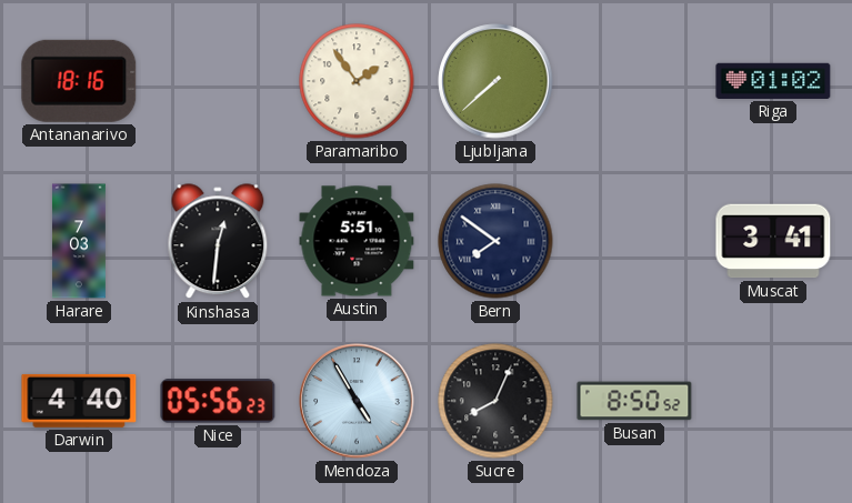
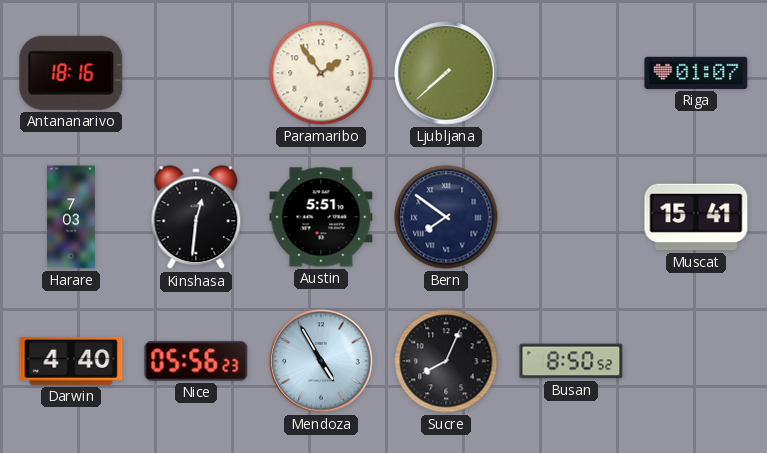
Riga: 01:02 -> 01:07 (696, 73)
Muscat: 3:41 -> 15:41 (696, 217)
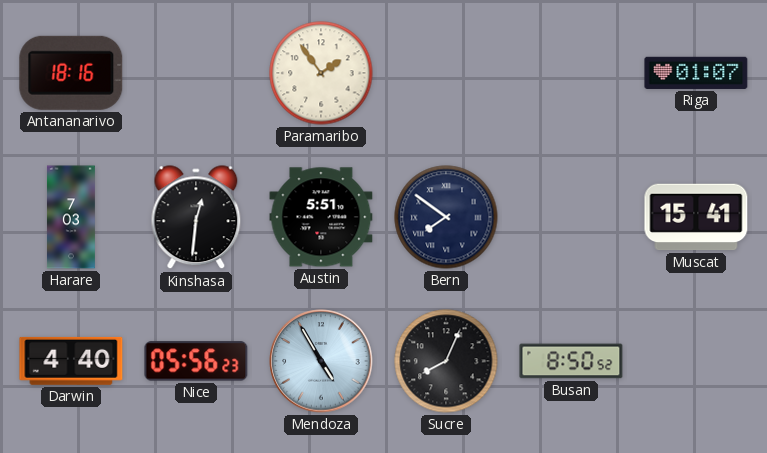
Ljubljana: 7:38 -> none (446, 73)
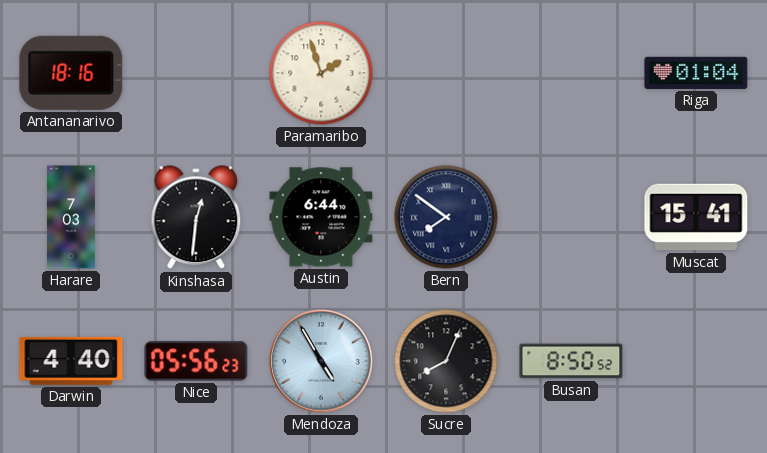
Paramaribo: 1:54 -> 1:57 (321, 73)
Riga: 01:07 -> 01:04 (696, 73)
Austin: 5:51 -> 6:44 (321, 217)
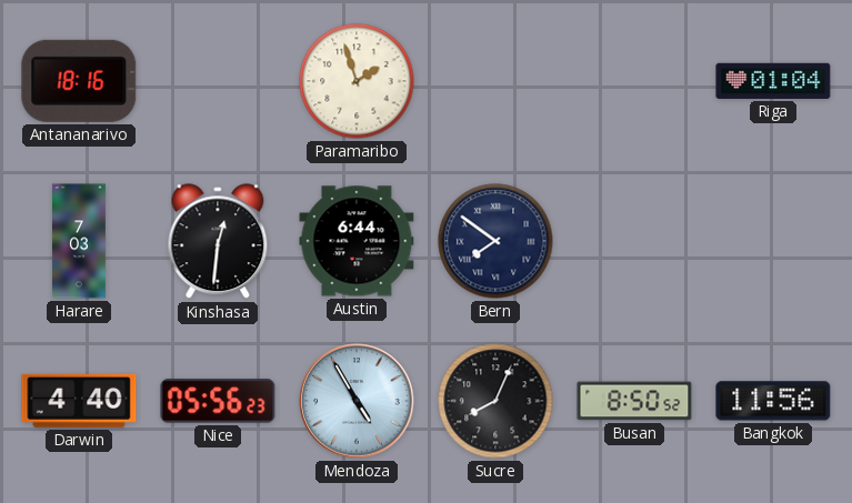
Muscat: 15:41 -> none (696, 217)
Bangkok: none -> 11:56 (773, 401)
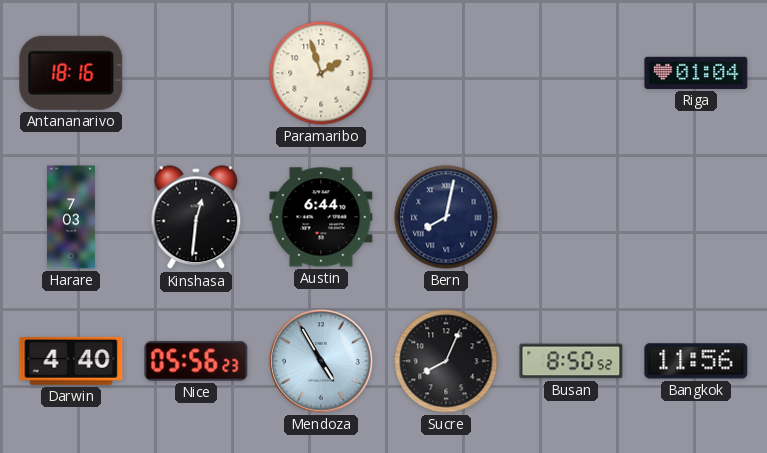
Bern: 7:51 -> 8:02 (446, 217)
